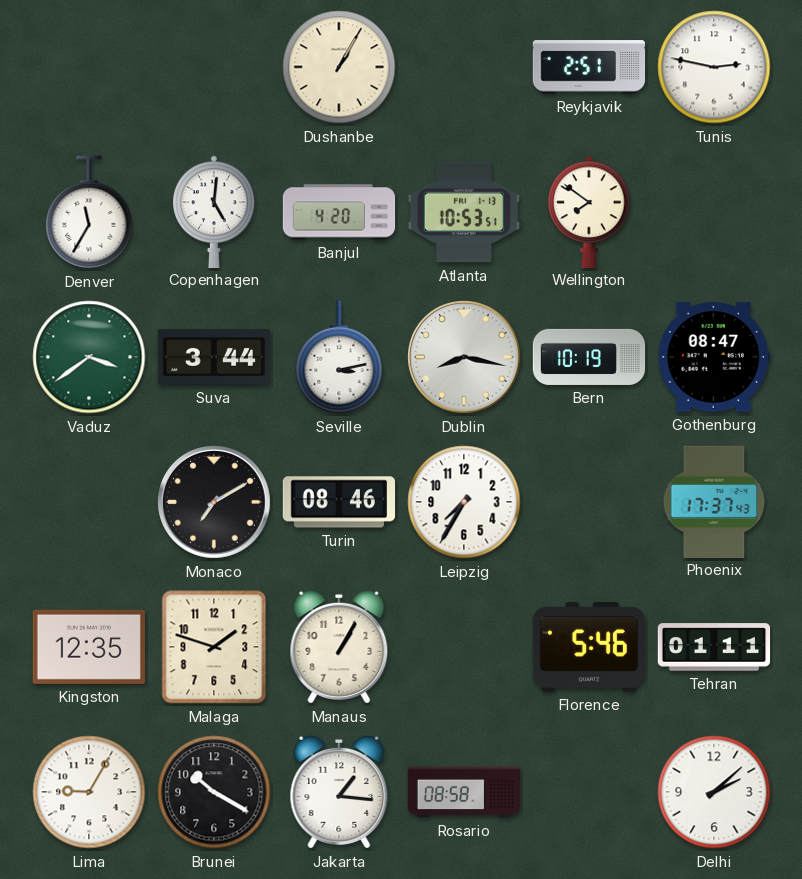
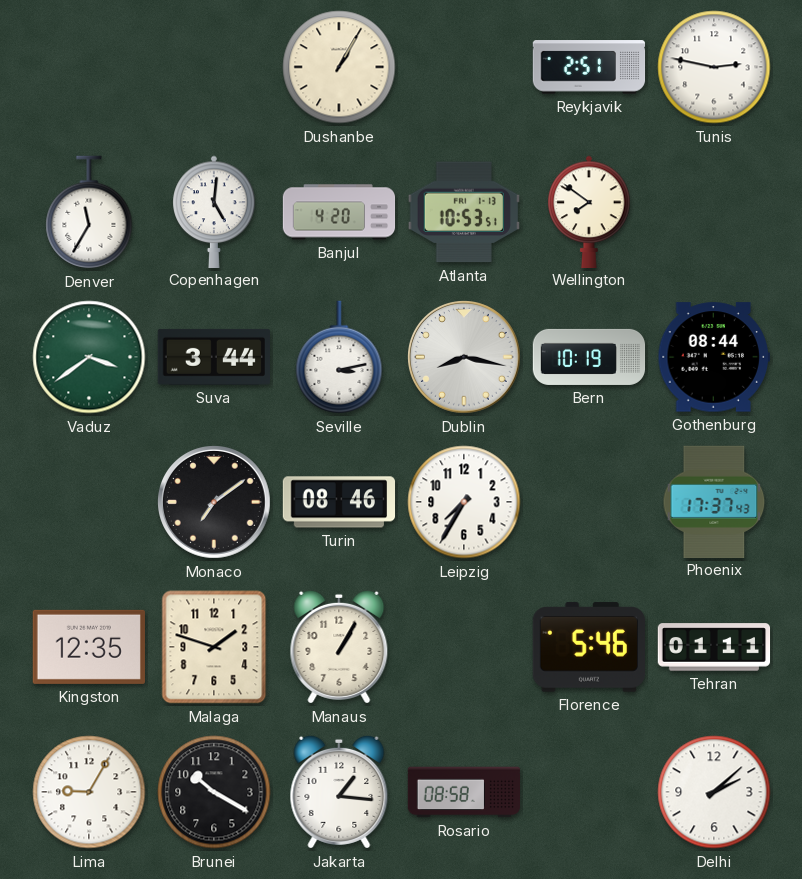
Gothenburg: 08:47 -> 08:44 (713, 357)
Monaco: 7:10 -> 7:09 (215, 503)
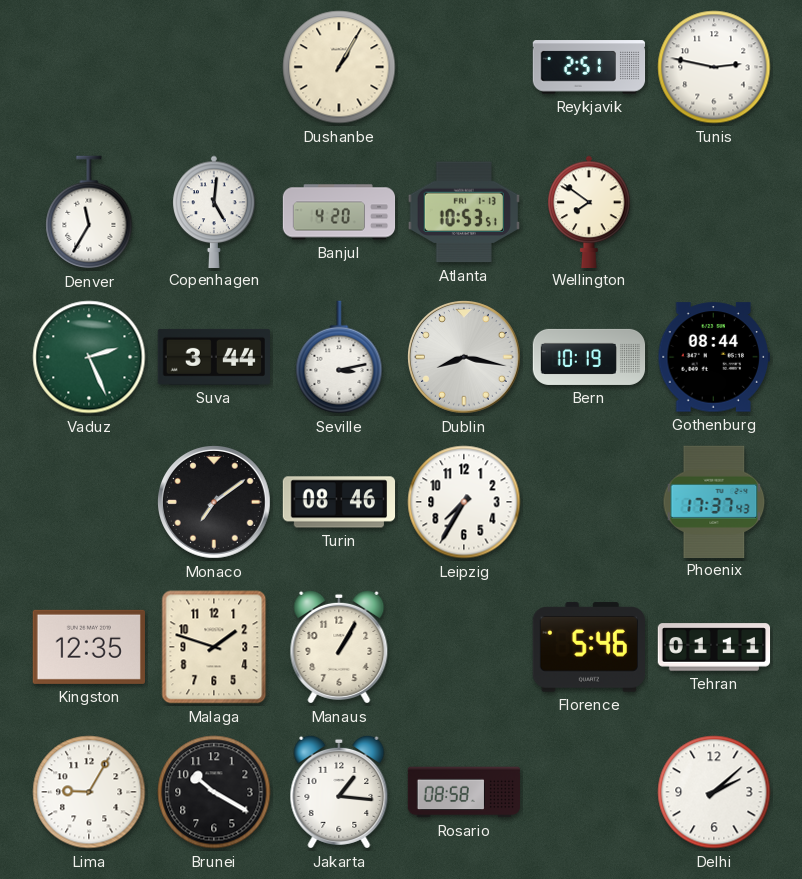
Vaduz: 3:39 -> 2:26 (89, 357)
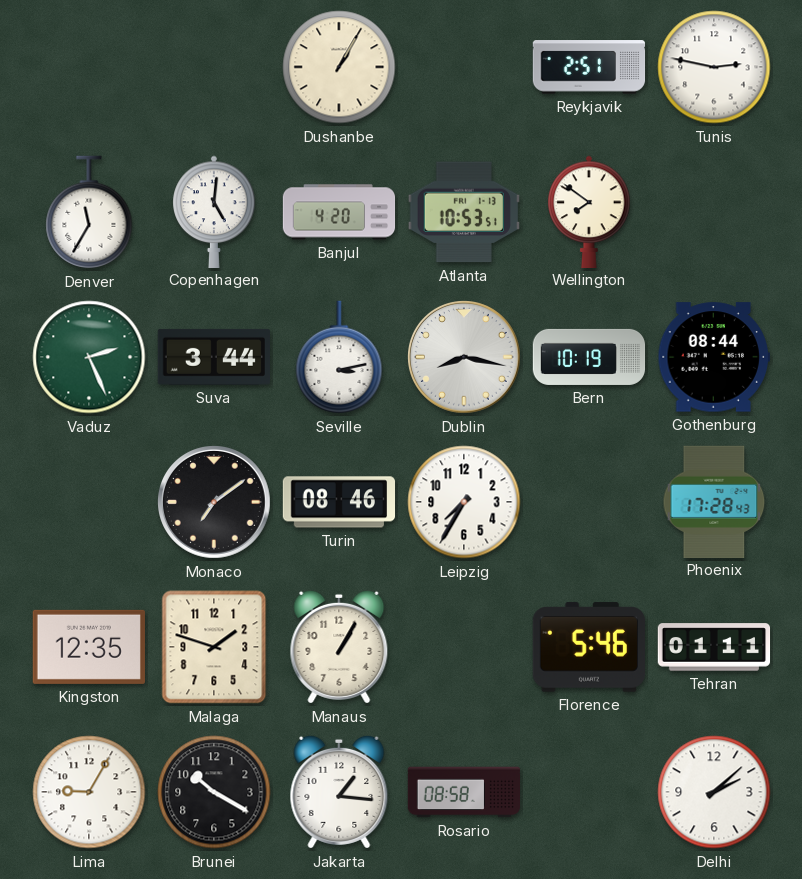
Phoenix: 17:37 -> 17:28 (714, 501)
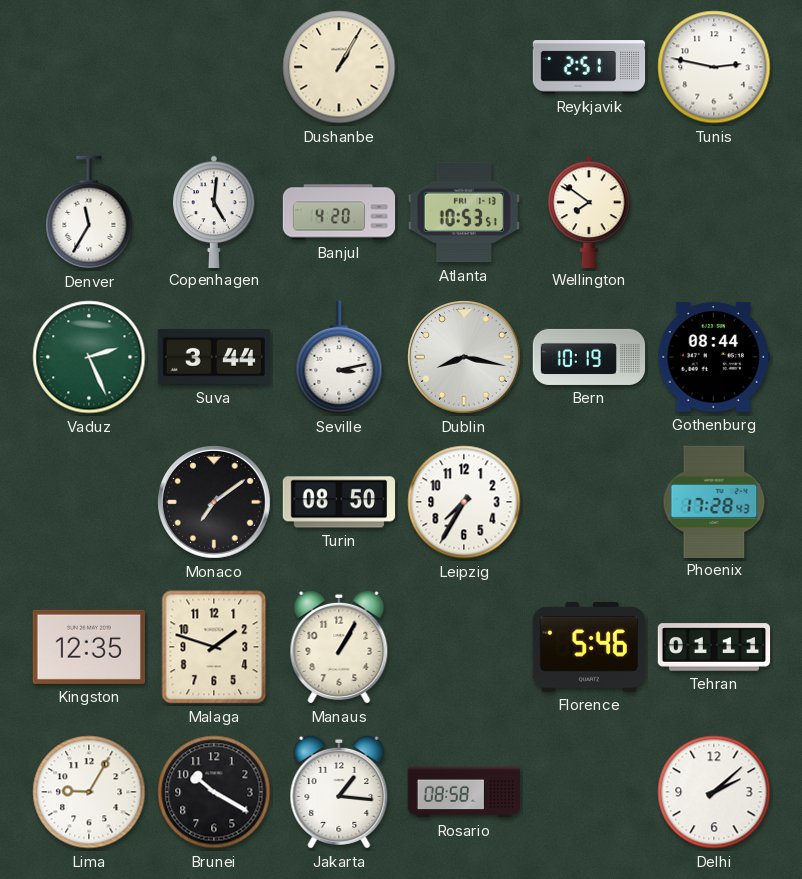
Turin: 08:46 -> 08:50 (339, 502)
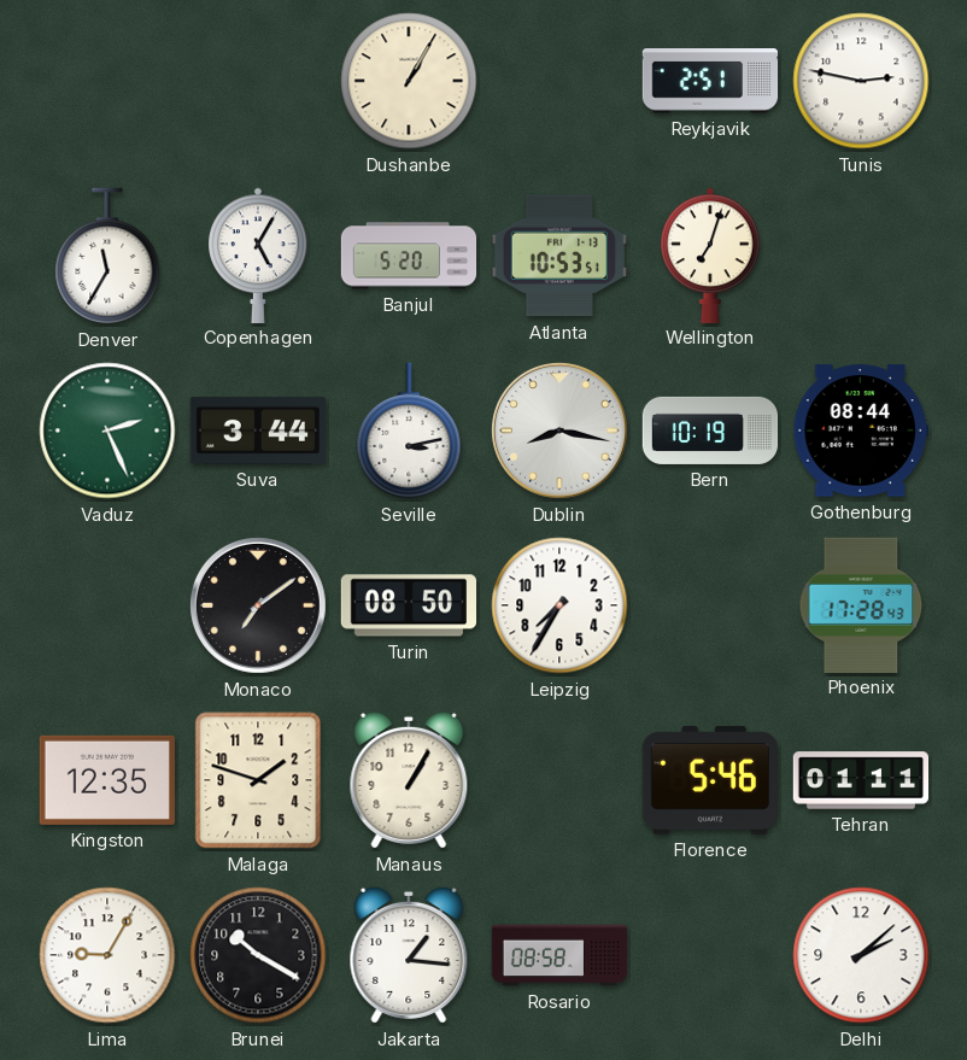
Copenhagen: 5:01 -> 5:05 (258, 254)
Banjul: 4:20 -> 5:20 (409, 256)
Wellington: 7:51 -> 7:03 (710, 254)
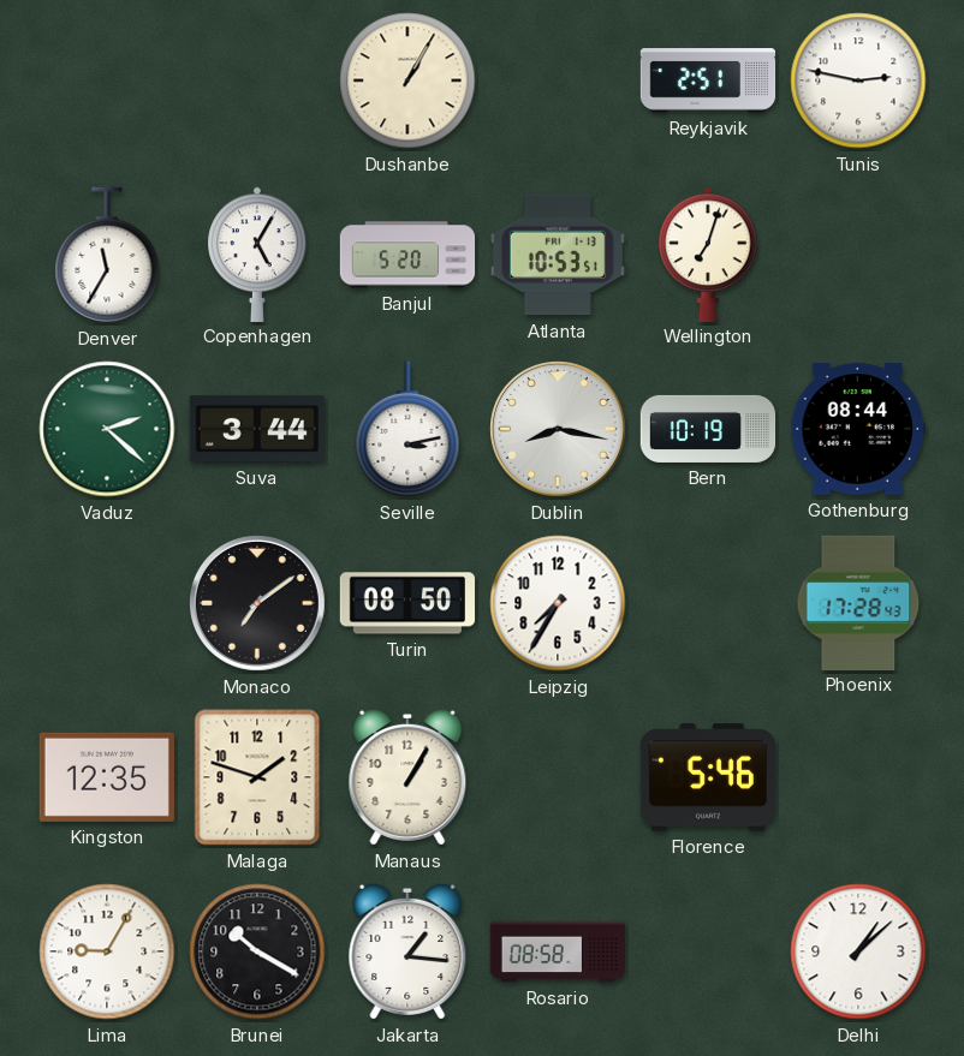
Vaduz: 2:26 -> 2:22 (107, 429)
Tehran: 01:11 -> none (861, 780)
Delhi: 2:08 -> 1:08 (858, 951)
